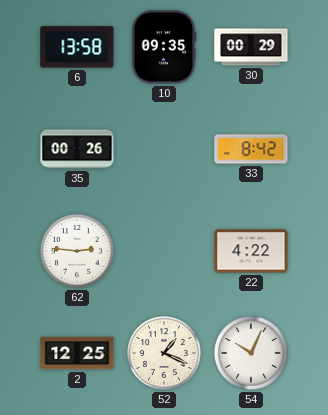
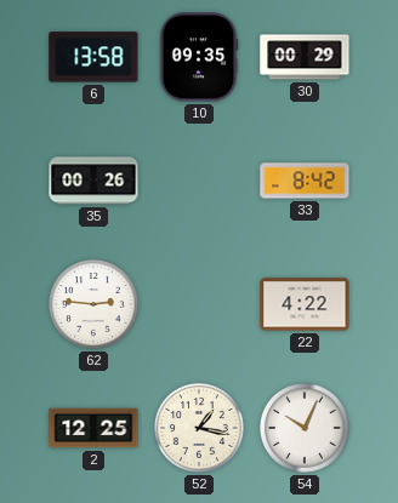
52: 1:19 -> 1:17 (200, 429)
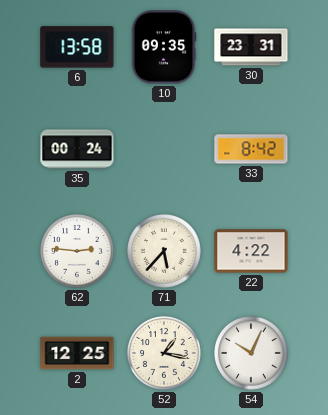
30: 00:29 -> 23:31 (251, 47)
35: 00:26 -> 00:24 (77, 149)
71: none -> 5:37 (165, 252)
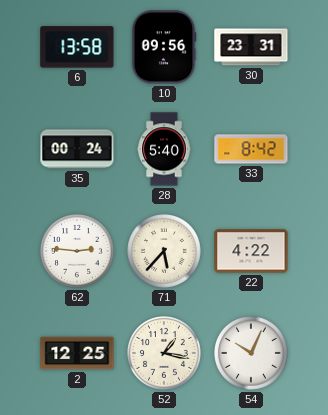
10: 09:35 -> 09:56 (164, 47)
28: none -> 5:40 (164, 149)
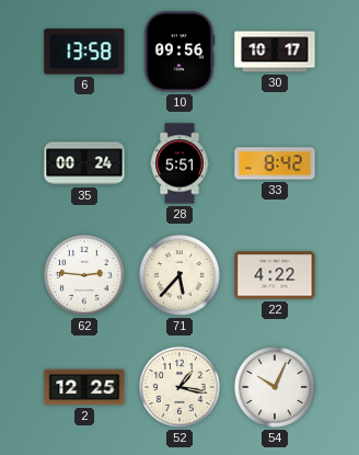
30: 23:31 -> 10:17 (275, 52)
28: 5:40 -> 5:51 (179, 163)
